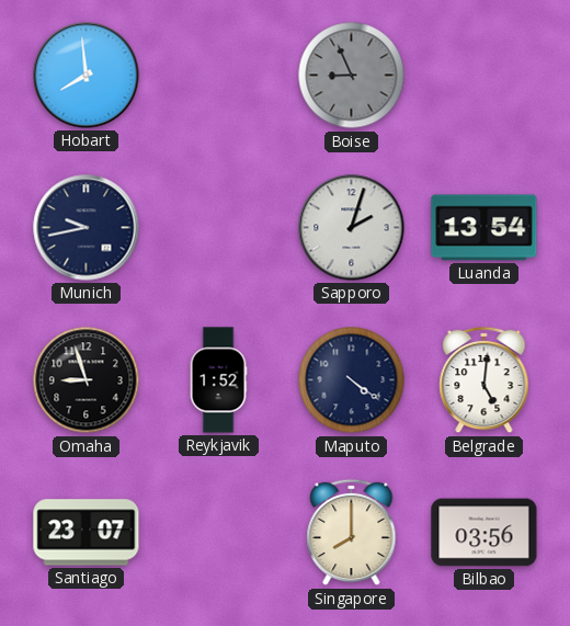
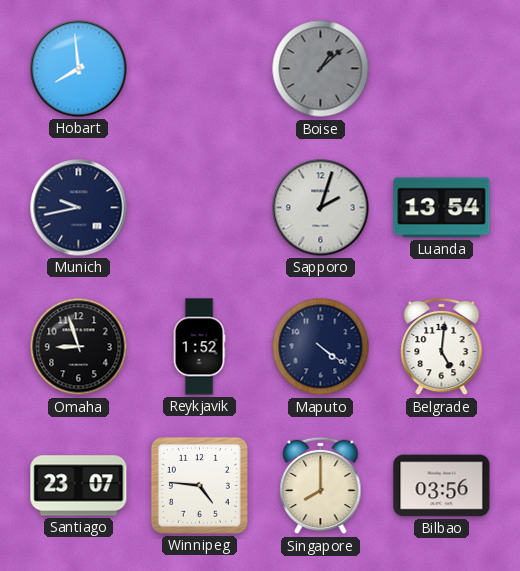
Boise: 8:56 -> 1:08 (321, 69)
Winnipeg: none -> 4:46 (199, 485)
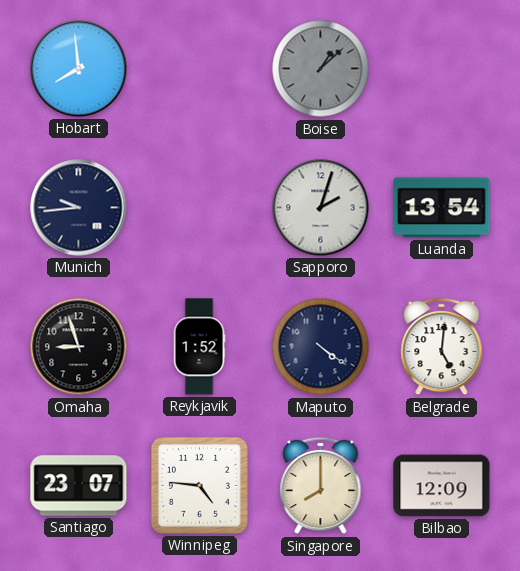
Munich: 9:43 -> 9:44 (79, 208)
Bilbao: 03:56 -> 12:09 (442, 486)
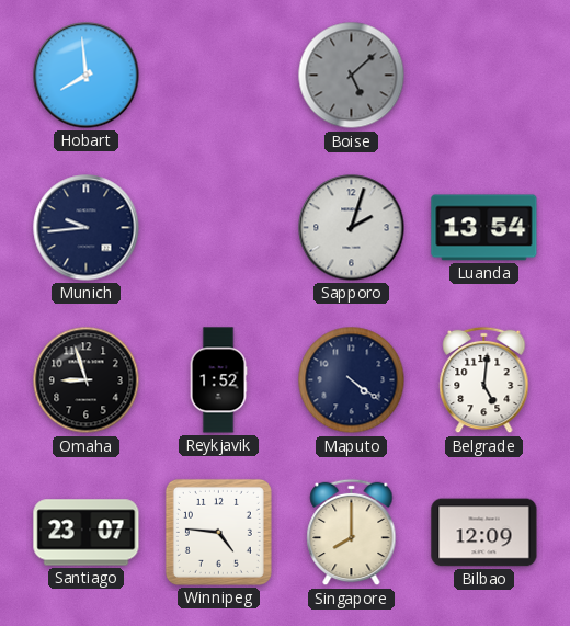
Boise: 1:08 -> 5:08 (352, 76)
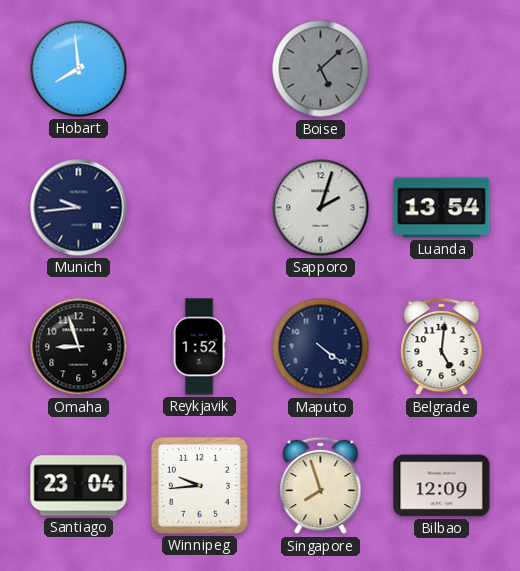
Santiago: 23:07 -> 23:04 (79, 486)
Winnipeg: 4:46 -> 9:44 (199, 485)
Singapore: 8:00 -> 7:57 (321, 486)
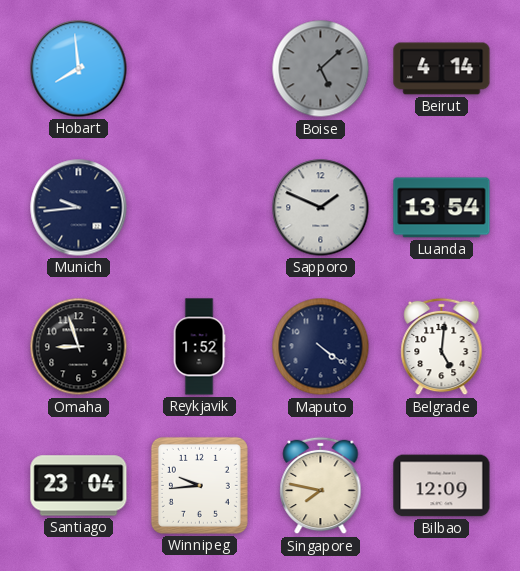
Beirut: none -> 4:14 (442, 69)
Sapporo: 2:03 -> 1:49 (321, 208)
Singapore: 7:57 -> 7:47 (321, 486)
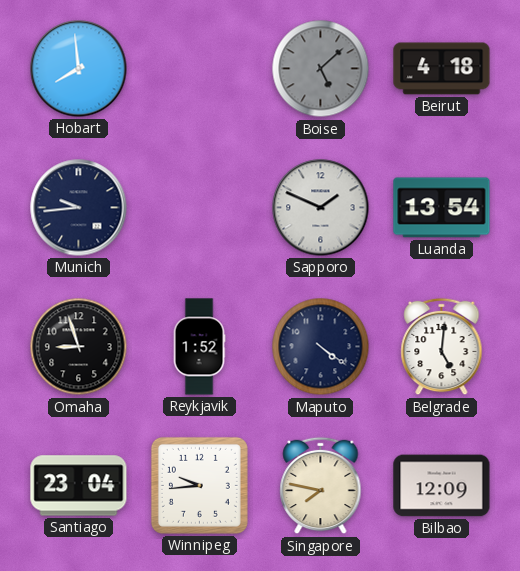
Beirut: 4:14 -> 4:18 (442, 69)
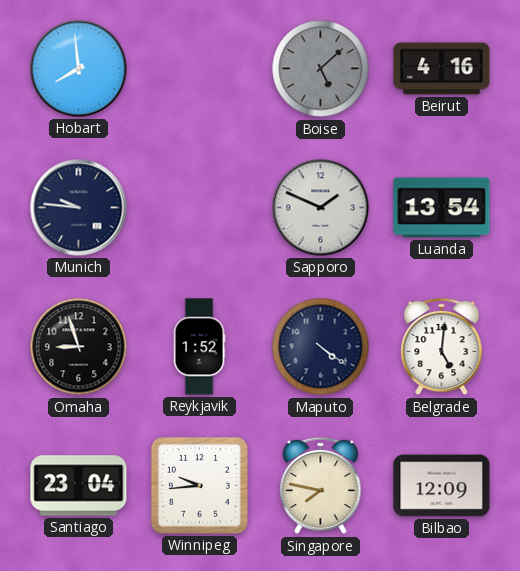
Beirut: 4:18 -> 4:16 (442, 69)
Munich: 9:44 -> 9:46 (79, 208)
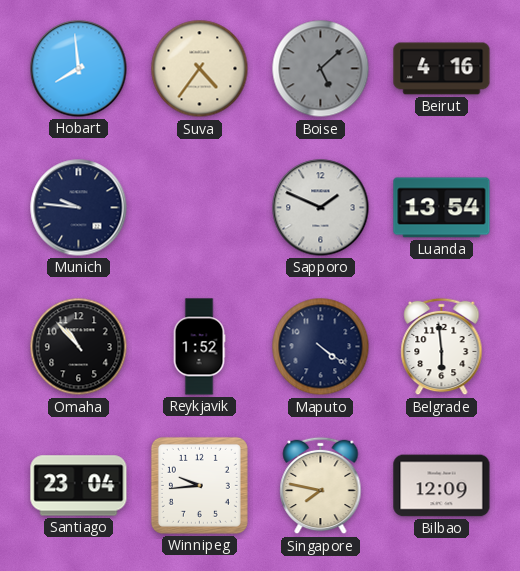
Suva: none -> 4:36 (200, 69)
Omaha: 8:57 -> 10:53 (79, 347)
Belgrade: 5:01 -> 5:59 (442, 347)
